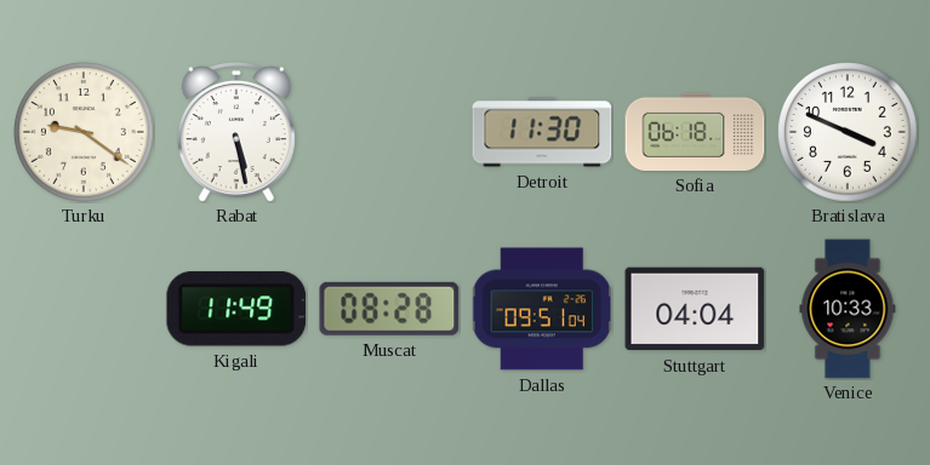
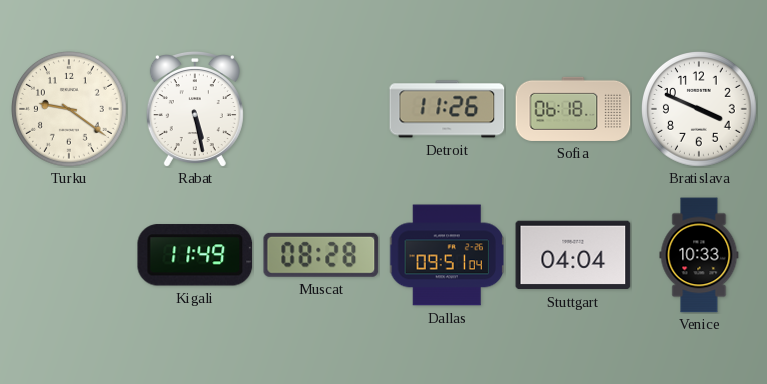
Detroit: 11:30 -> 11:26 (447, 109)
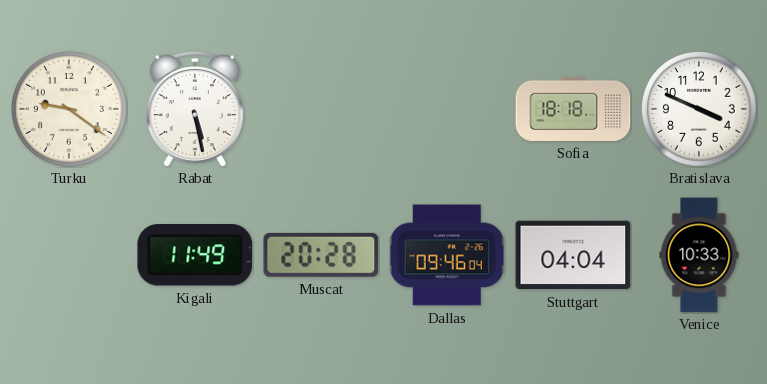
Detroit: 11:26 -> none (447, 109)
Sofia: 06:18 -> 18:18 (573, 109)
Muscat: 08:28 -> 20:28 (321, 255)
Dallas: 09:51 -> 09:46 (446, 255)
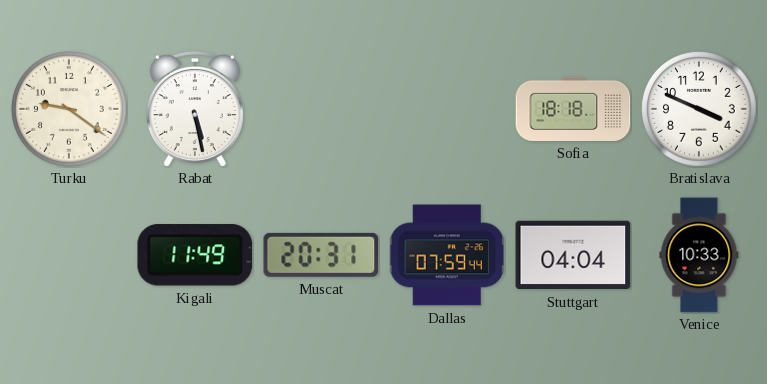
Muscat: 20:28 -> 20:31 (321, 255)
Dallas: 09:46 -> 07:59 (446, 255)
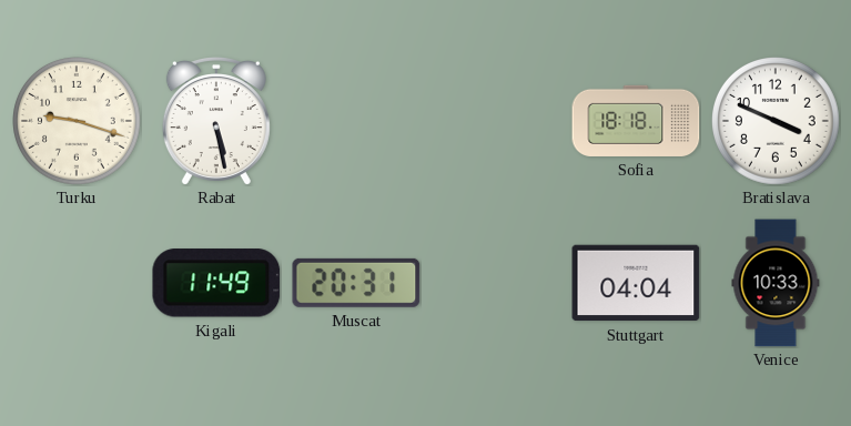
Turku: 9:21 -> 9:18 (78, 122)
Dallas: 07:59 -> none (446, 255)
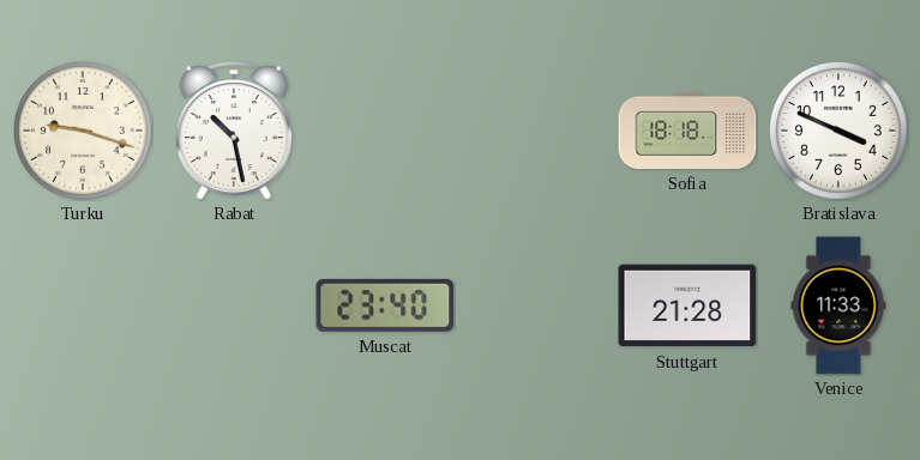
Rabat: 5:28 -> 10:28 (234, 131)
Kigali: 11:49 -> none (216, 283)
Muscat: 20:31 -> 23:40 (385, 305)
Stuttgart: 04:04 -> 21:28 (687, 305)
Venice: 10:33 -> 11:33 (838, 305)
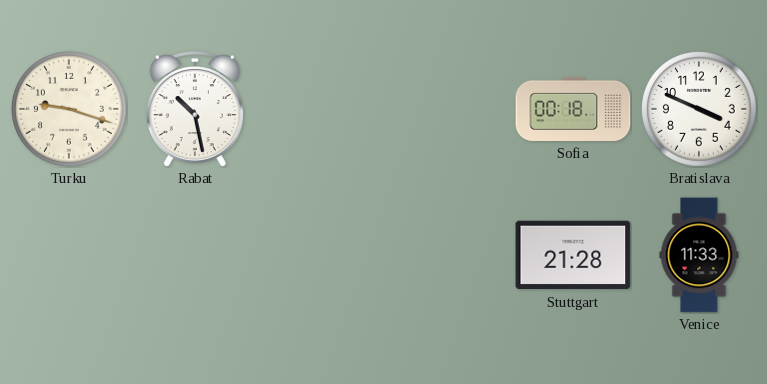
Sofia: 18:18 -> 00:18 (573, 109)
Muscat: 23:40 -> none (385, 305)
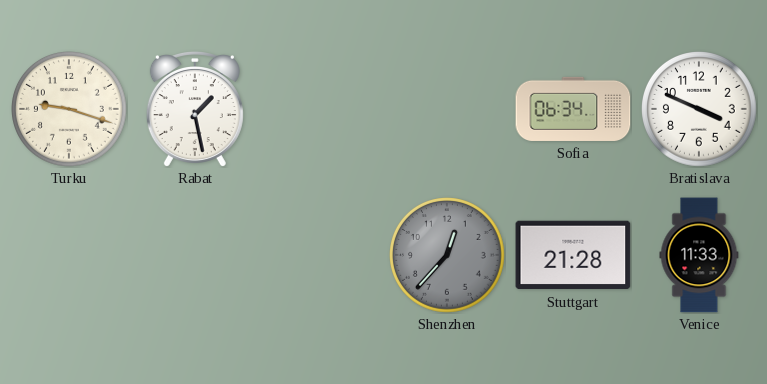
Rabat: 10:28 -> 1:28 (195, 109)
Sofia: 00:18 -> 06:34 (573, 109)
Shenzhen: none -> 12:37 (448, 256)
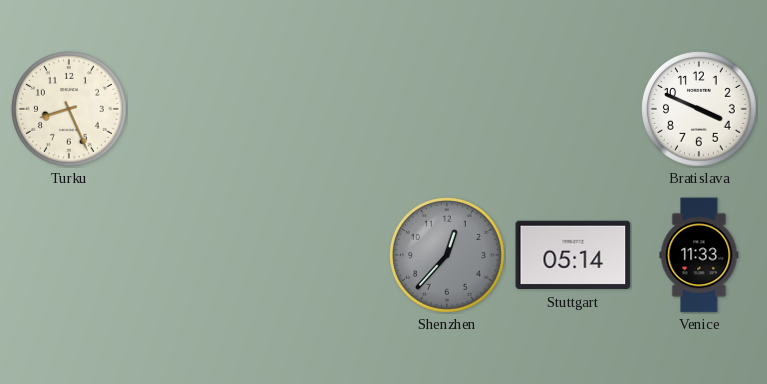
Turku: 9:18 -> 8:26 (70, 110)
Rabat: 1:28 -> none (195, 109)
Sofia: 06:34 -> none (573, 109)
Stuttgart: 21:28 -> 05:14 (573, 255)
